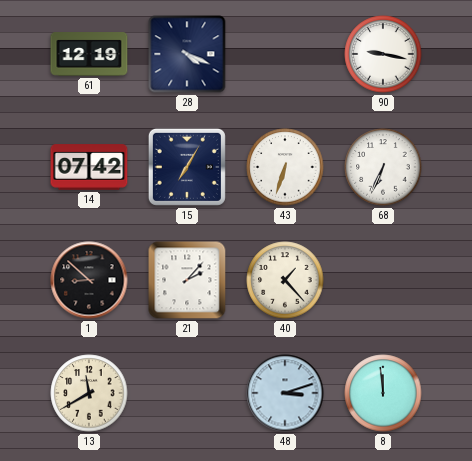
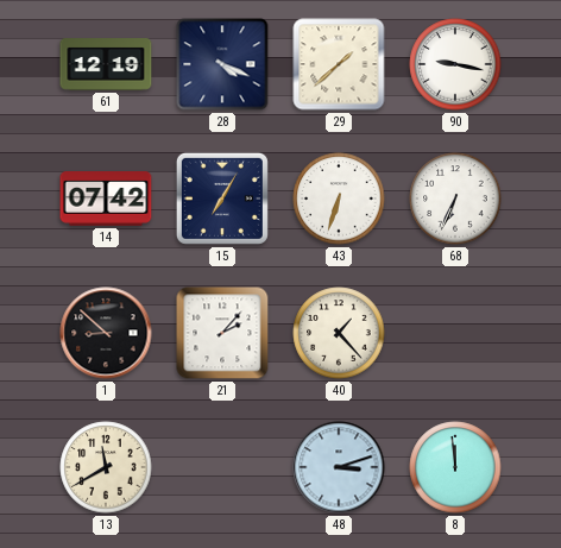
29: none -> 1:38 (339, 64)
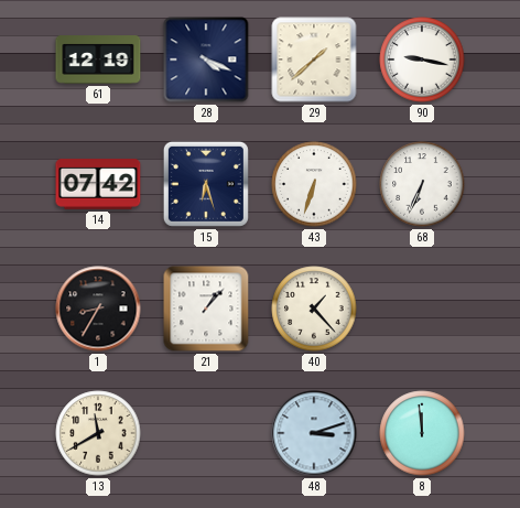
15: 7:05 -> 6:27 (206, 184)
1: 8:52 -> 8:35 (98, 309)
21: 2:07 -> 1:07 (206, 309)
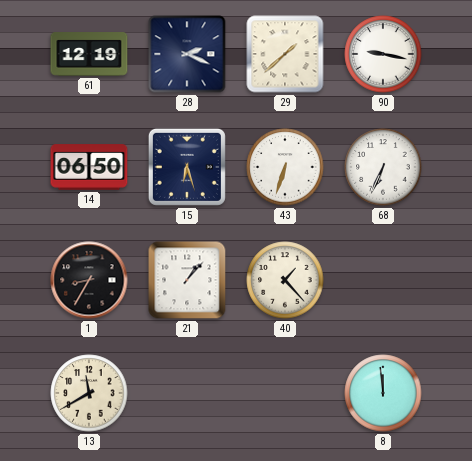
28: 4:19 -> 2:19 (187, 54)
14: 07:42 -> 06:50 (89, 167)
48: 3:12 -> none (314, 433)
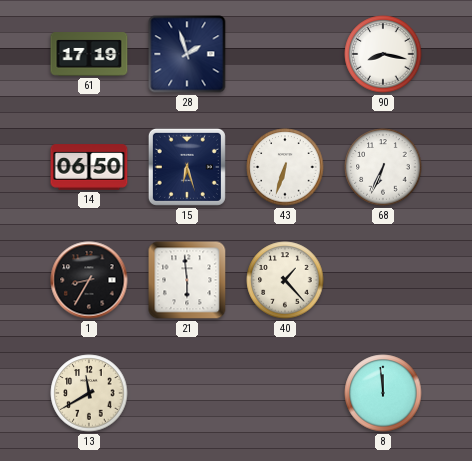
61: 12:19 -> 17:19 (89, 54)
28: 2:19 -> 1:57 (187, 54)
29: 1:38 -> none (285, 54)
90: 9:17 -> 8:17 (383, 54)
21: 1:07 -> 5:59 (187, 280)
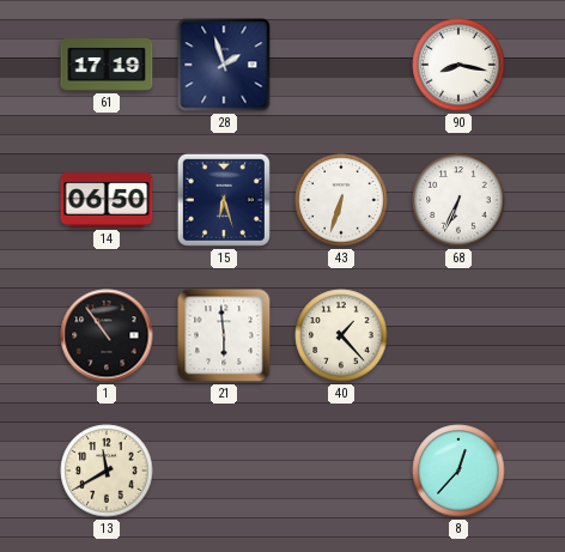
1: 8:35 -> 10:54 (107, 335)
8: 11:59 -> 12:37 (458, 471)
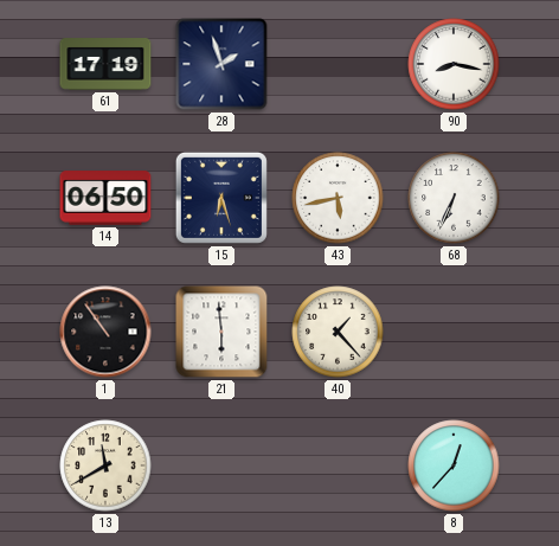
43: 6:33 -> 5:43 (338, 198)
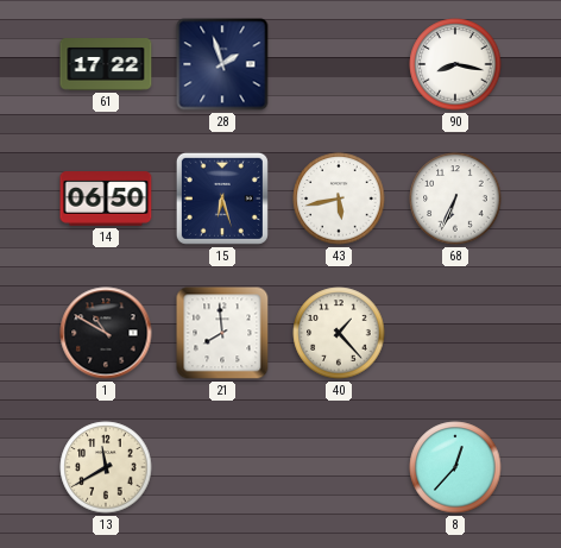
61: 17:19 -> 17:22 (106, 64)
1: 10:54 -> 10:50 (106, 333)
21: 5:59 -> 7:59 (222, 333)
